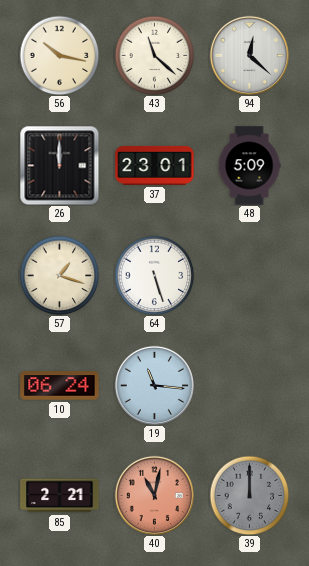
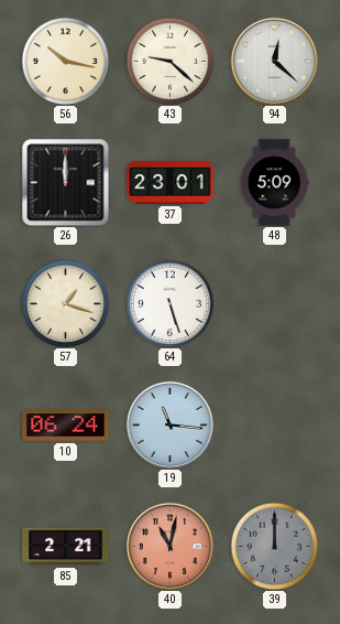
43: 11:22 -> 9:22 (169, 61)
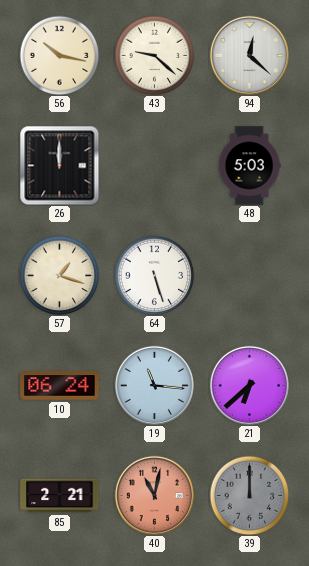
37: 23:01 -> none (171, 182)
48: 5:09 -> 5:03 (249, 166)
21: none -> 6:38 (249, 385)
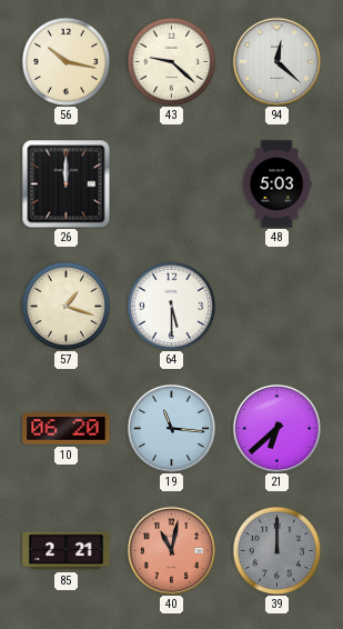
64: 5:27 -> 5:30 (171, 306)
10: 06:24 -> 06:20 (67, 429)
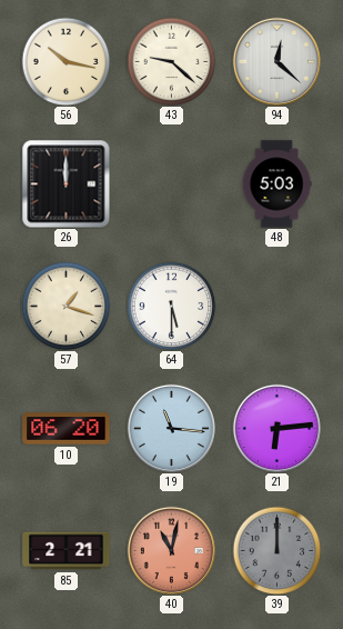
21: 6:38 -> 6:14 (276, 428)
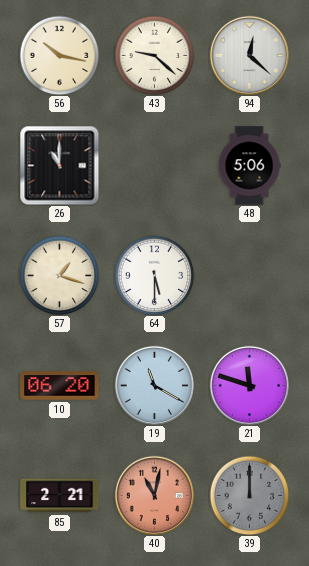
26: 12:00 -> 11:00 (59, 165)
48: 5:03 -> 5:06 (249, 166)
19: 11:16 -> 11:20 (154, 385)
21: 6:14 -> 11:48 (249, 385)
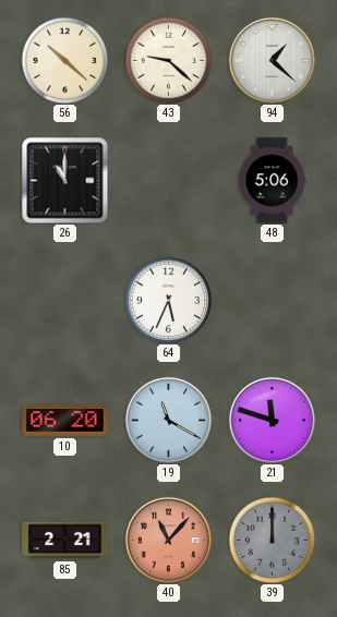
56: 10:17 -> 10:22 (64, 60)
94: 12:22 -> 1:22 (272, 60)
57: 1:18 -> none (59, 275)
64: 5:30 -> 5:34 (168, 300)
40: 11:02 -> 11:07 (168, 540)
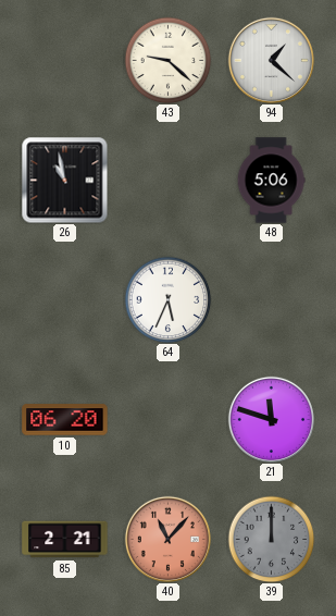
56: 10:22 -> none (64, 60)
26: 11:00 -> 10:58 (64, 180)
19: 11:20 -> none (168, 420)
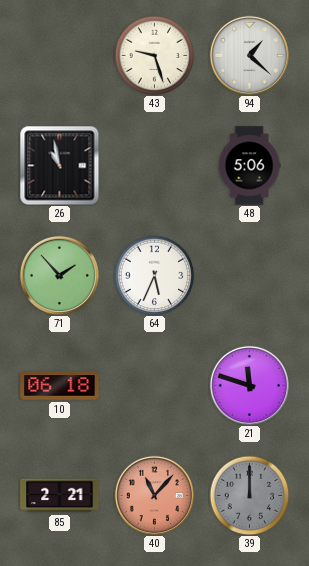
43: 9:22 -> 9:27 (154, 55)
71: none -> 1:53 (59, 275)
10: 06:20 -> 06:18 (60, 386)
